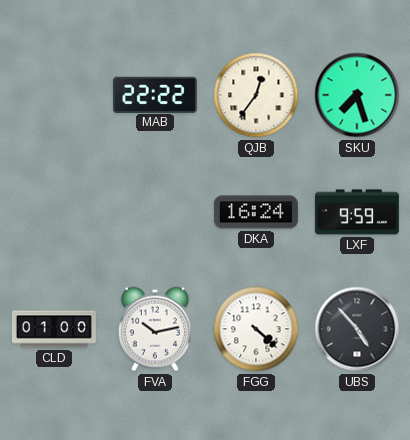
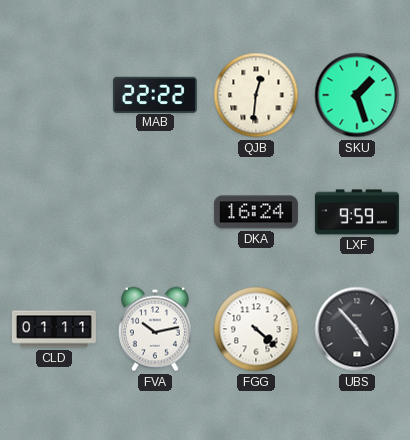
QJB: 12:36 -> 12:31 (256, 95)
SKU: 7:27 -> 1:27 (357, 95)
CLD: 01:00 -> 01:11 (54, 329)
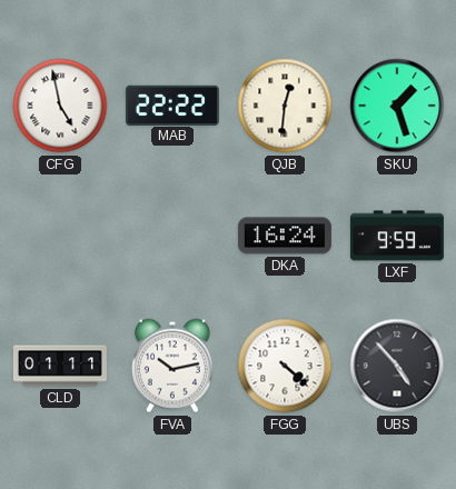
CFG: none -> 4:58 (60, 106)
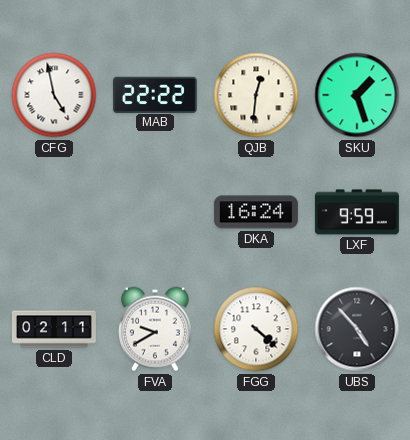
CLD: 01:11 -> 02:11 (54, 329)
FVA: 10:13 -> 9:40 (155, 329)
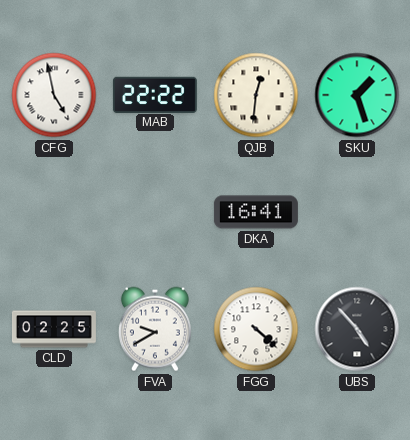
DKA: 16:24 -> 16:41 (256, 212)
LXF: 9:59 -> none (357, 212)
CLD: 02:11 -> 02:25 (54, 329)
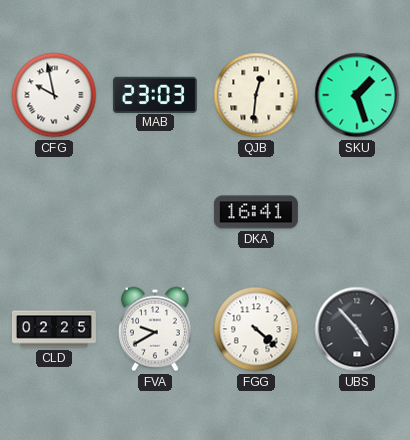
CFG: 4:58 -> 9:58 (54, 95)
MAB: 22:22 -> 23:03 (155, 94)
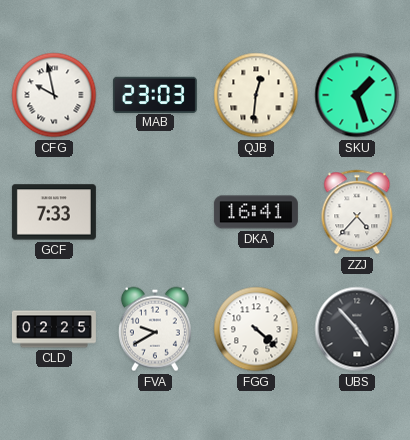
GCF: none -> 7:33 (54, 212)
ZZJ: none -> 4:37 (357, 212)
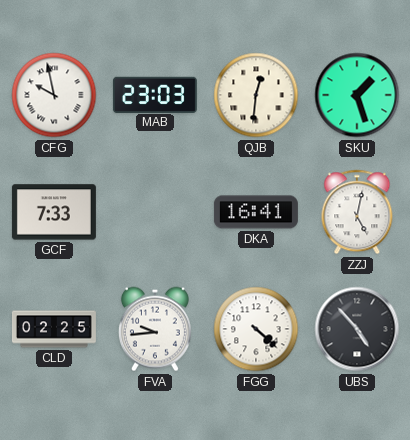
ZZJ: 4:37 -> 5:02 (357, 212)
FVA: 9:40 -> 9:44 (155, 329)
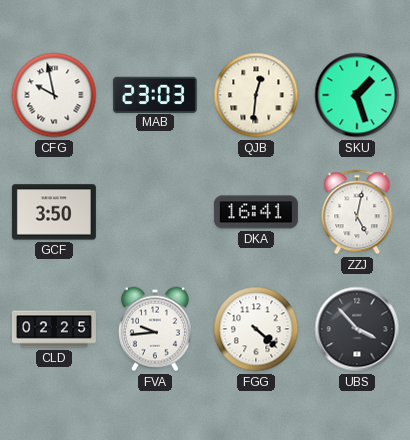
GCF: 7:33 -> 3:50 (54, 212)
UBS: 4:53 -> 3:53 (357, 329)
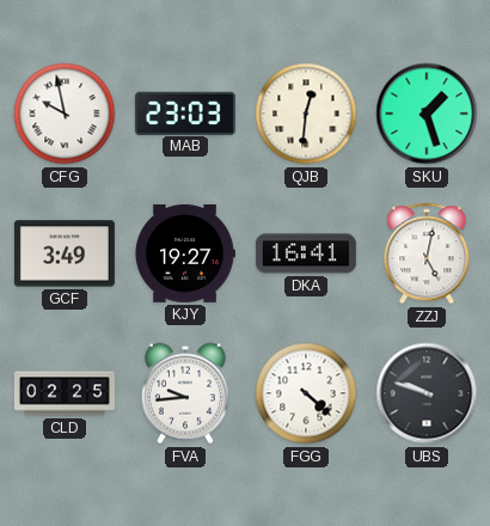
GCF: 3:50 -> 3:49 (65, 253)
KJY: none -> 19:27 (185, 253)
UBS: 3:53 -> 9:48 (427, 393)
